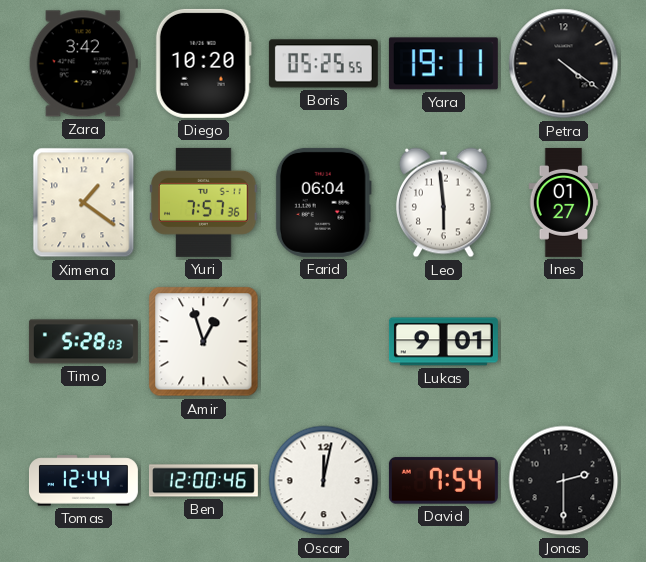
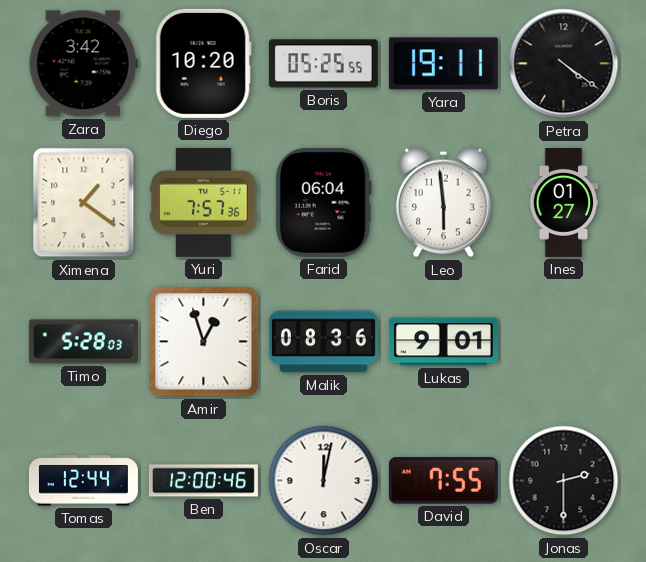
Malik: none -> 08:36 (323, 342)
David: 7:54 -> 7:55 (443, 481)
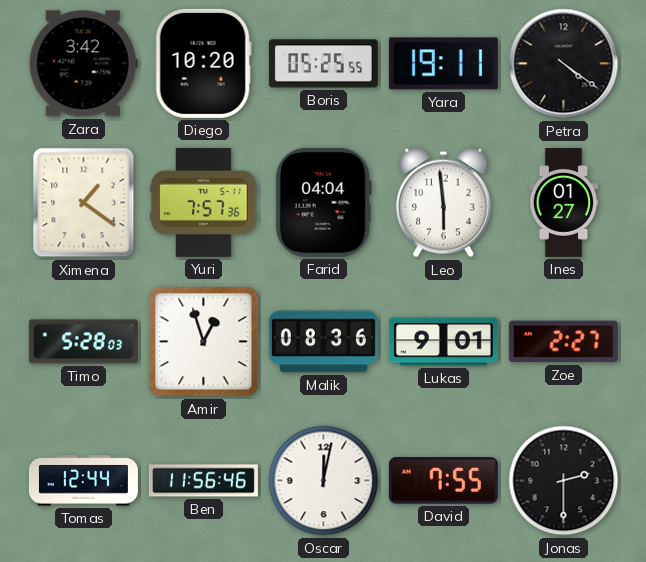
Farid: 06:04 -> 04:04 (323, 202)
Zoe: none -> 2:27 (563, 342)
Ben: 12:00 -> 11:56 (203, 481)
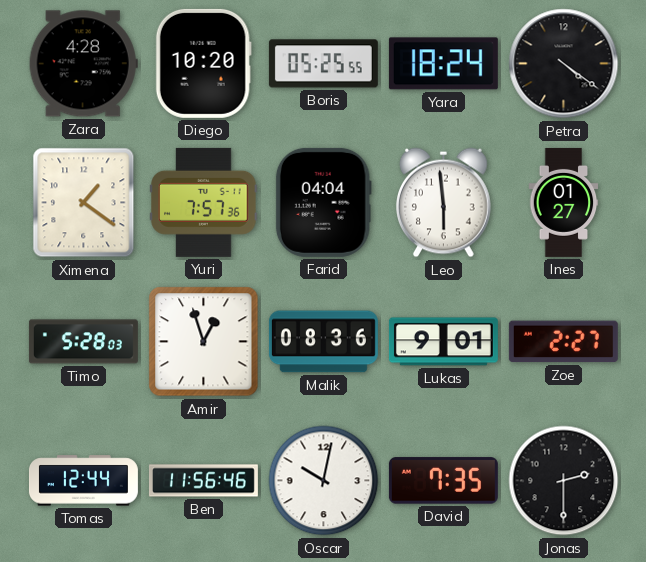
Zara: 3:42 -> 4:28 (83, 64)
Yara: 19:11 -> 18:24 (443, 64)
Oscar: 12:02 -> 10:02 (324, 481)
David: 7:55 -> 7:35 (443, 481)
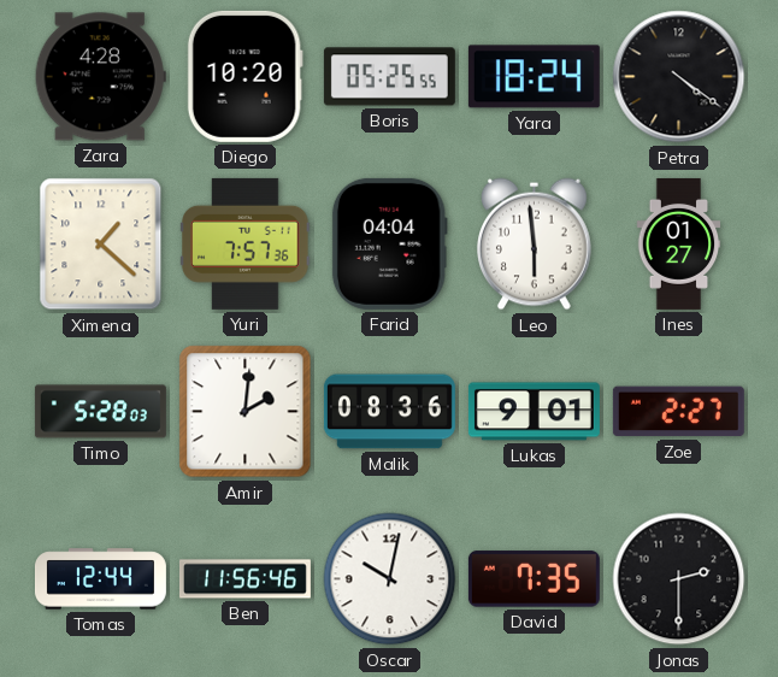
Ximena: 1:21 -> 1:22 (101, 245)
Amir: 12:57 -> 2:01 (246, 412)
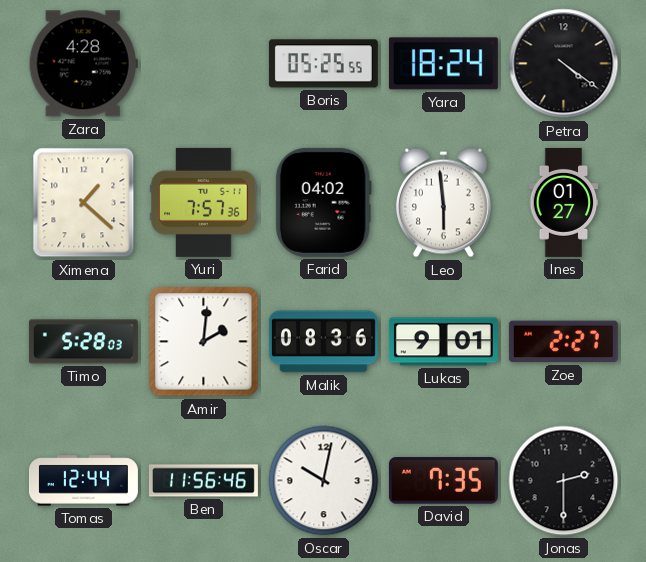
Diego: 10:20 -> none (244, 76)
Farid: 04:04 -> 04:02 (323, 202)
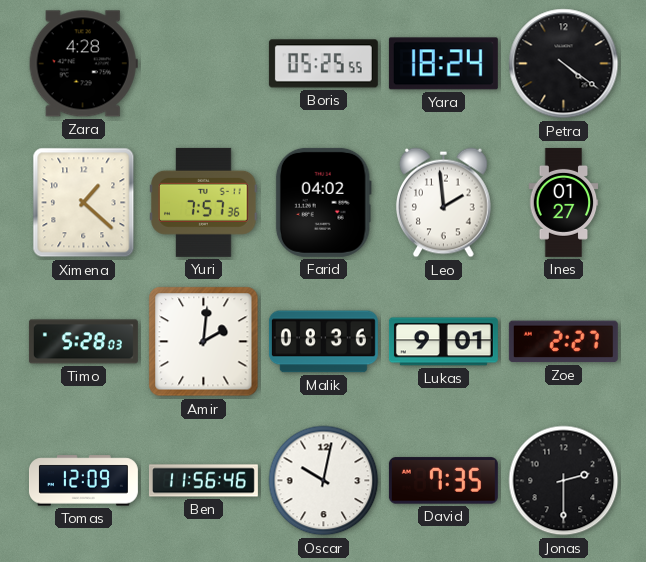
Leo: 5:59 -> 1:59 (444, 203)
Tomas: 12:44 -> 12:09 (83, 481)
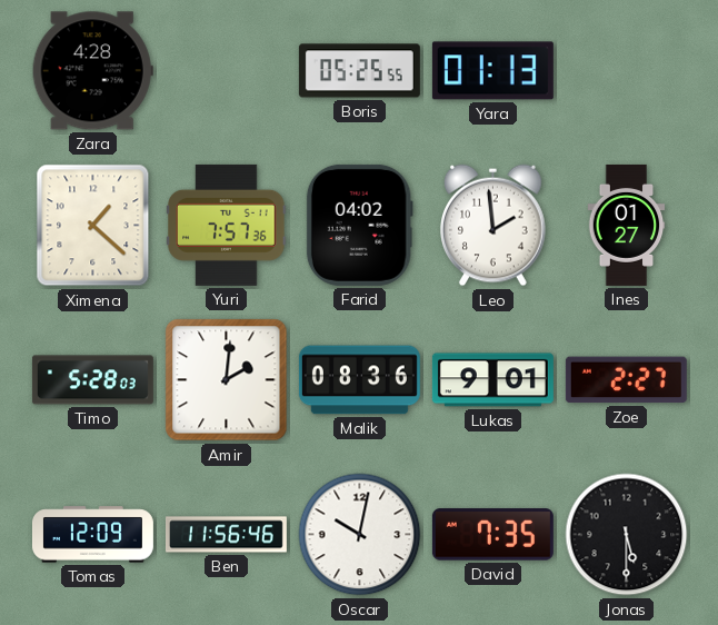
Yara: 18:24 -> 01:13 (492, 71)
Petra: 4:21 -> none (564, 64)
Jonas: 2:30 -> 5:30 (627, 535)
